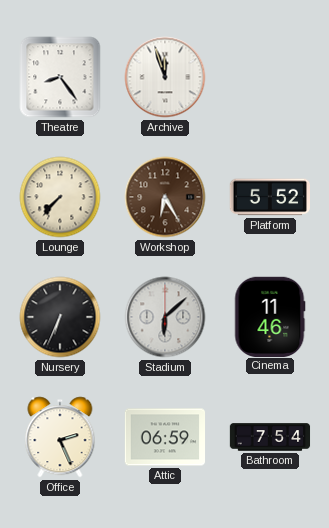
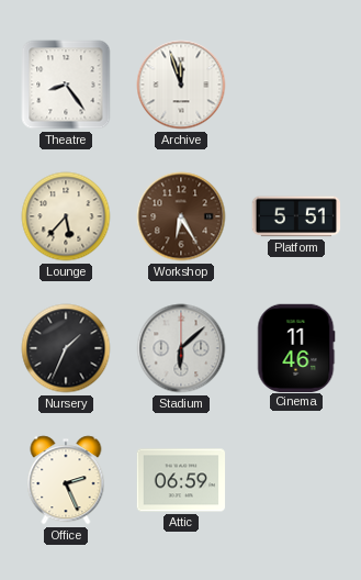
Lounge: 7:37 -> 5:37 (66, 216)
Platform: 5:52 -> 5:51 (295, 216)
Nursery: 6:34 -> 1:34 (66, 348)
Bathroom: 7:54 -> none (270, 437)
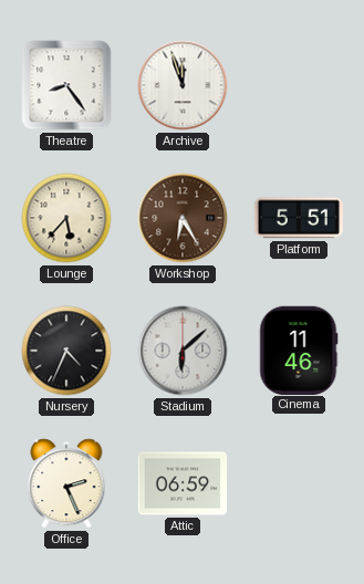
Nursery: 1:34 -> 4:34 (66, 351)
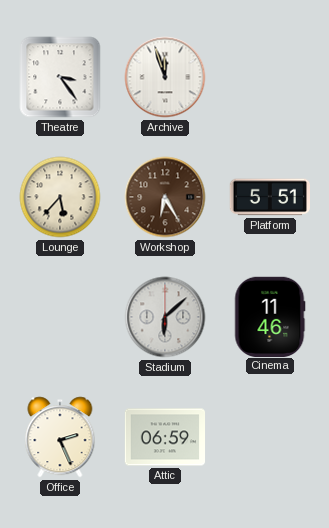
Theatre: 8:24 -> 3:24 (60, 77)
Nursery: 4:34 -> none (66, 351)
